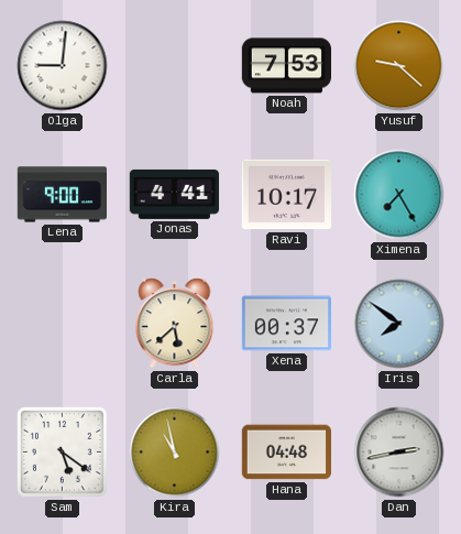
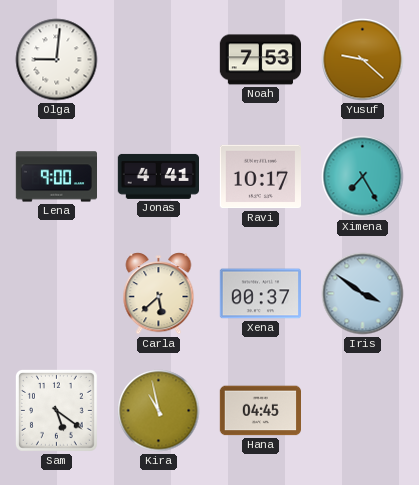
Iris: 7:51 -> 3:51 (363, 294)
Hana: 04:48 -> 04:45 (260, 411)
Dan: 2:43 -> none (399, 453)
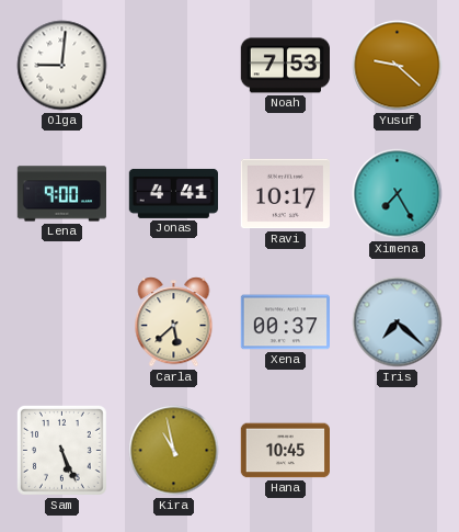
Iris: 3:51 -> 7:22 (398, 322)
Sam: 5:21 -> 5:26 (61, 450)
Hana: 04:45 -> 10:45 (285, 451)
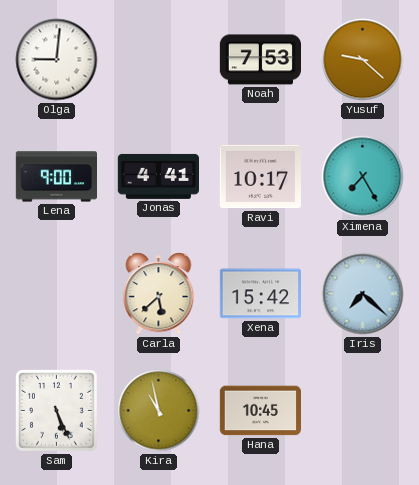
Xena: 00:37 -> 15:42 (260, 294)
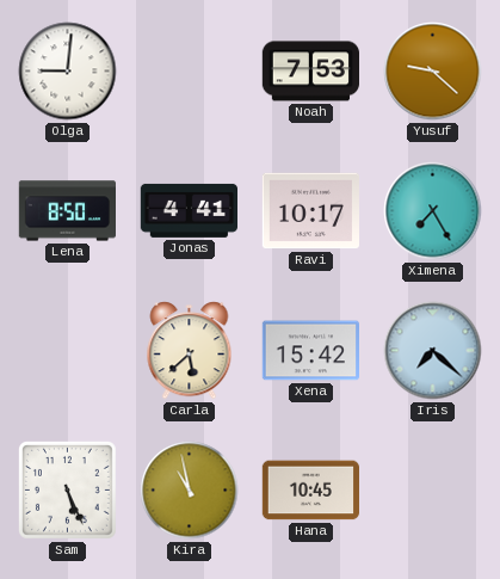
Lena: 9:00 -> 8:50 (67, 211)
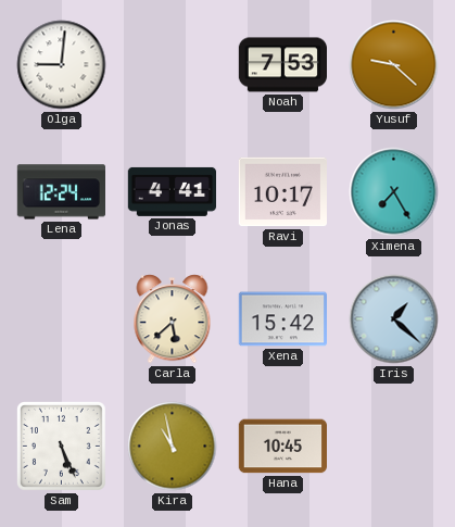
Lena: 8:50 -> 12:24 (61, 192)
Iris: 7:22 -> 1:22 (394, 319)
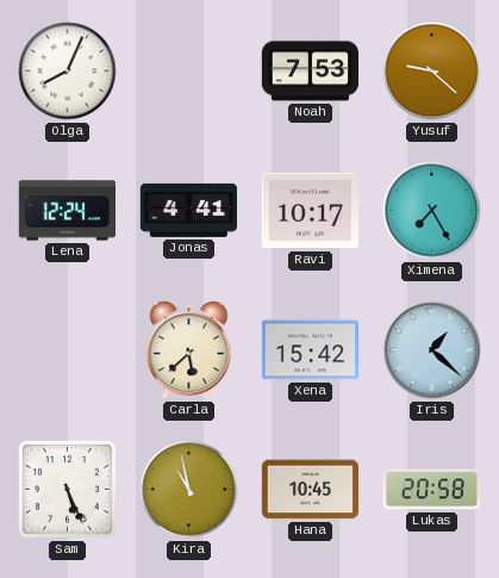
Olga: 9:01 -> 8:04 (68, 72)
Lukas: none -> 20:58 (431, 490)
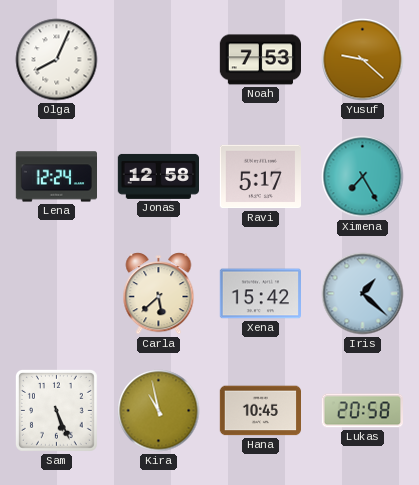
Jonas: 4:41 -> 12:58 (158, 176)
Ravi: 10:17 -> 5:17 (260, 177)
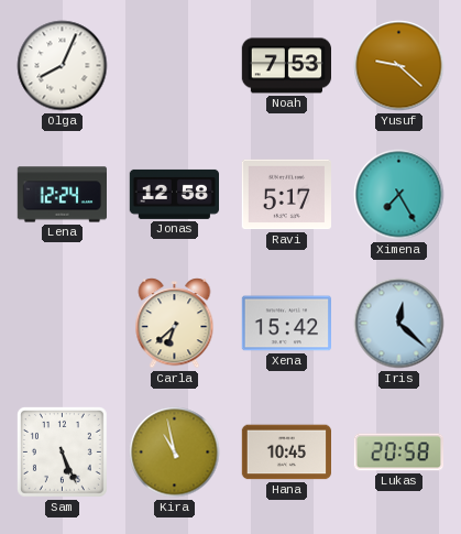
Carla: 5:38 -> 6:38 (175, 324)
Iris: 1:22 -> 12:22 (399, 324)
